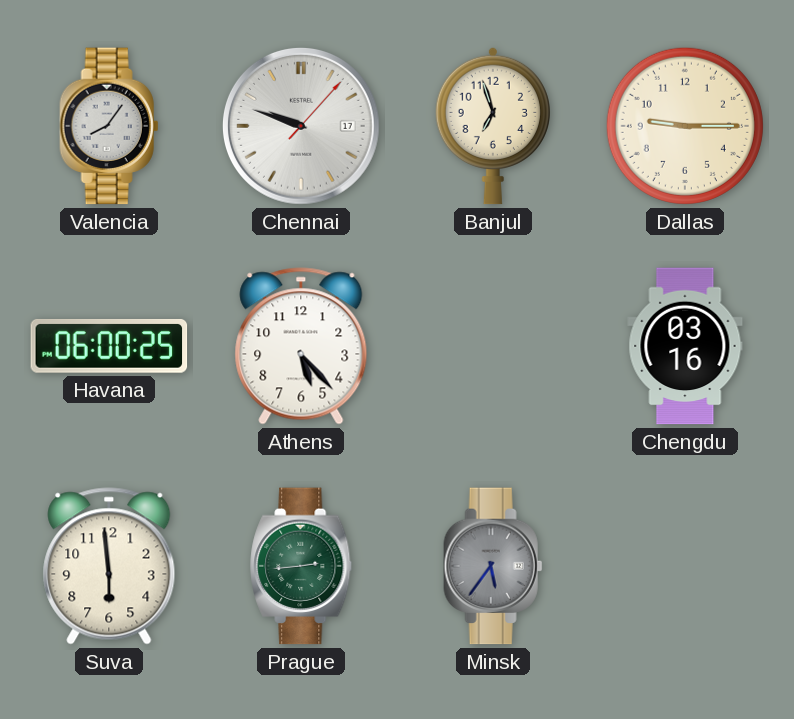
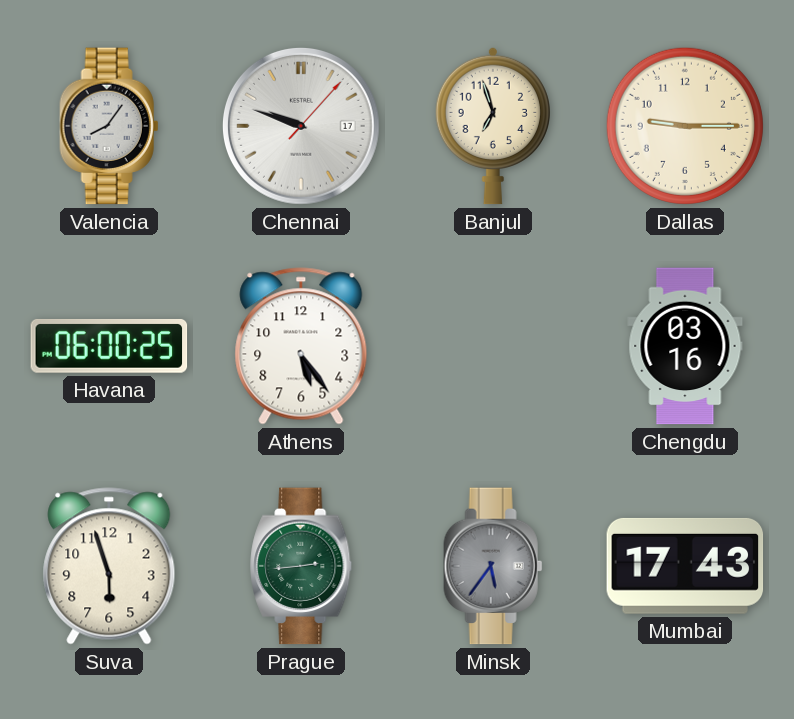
Athens: 5:23 -> 5:24 (301, 346)
Suva: 5:59 -> 5:57 (109, 566)
Mumbai: none -> 17:43 (685, 566)
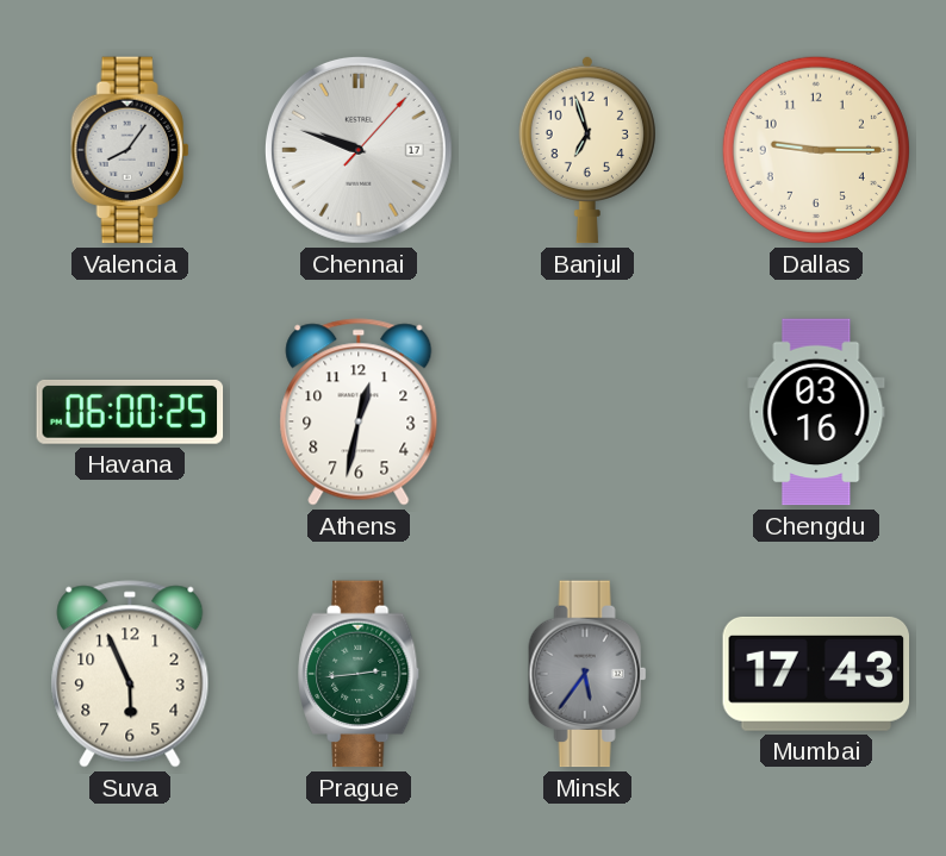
Athens: 5:24 -> 12:32 (359, 412)
Suva: 5:57 -> 5:56 (130, 674)
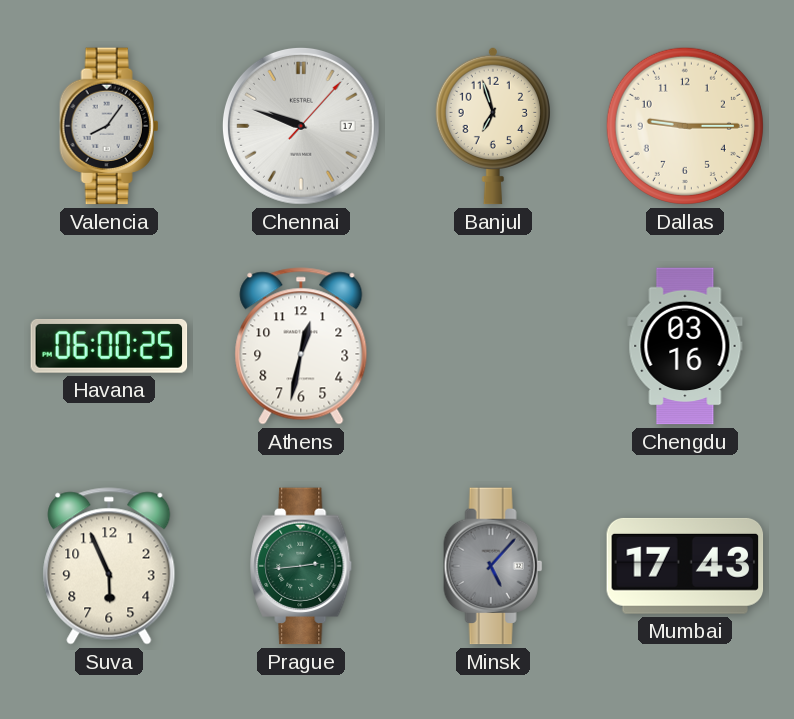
Minsk: 5:36 -> 5:07 (493, 566)
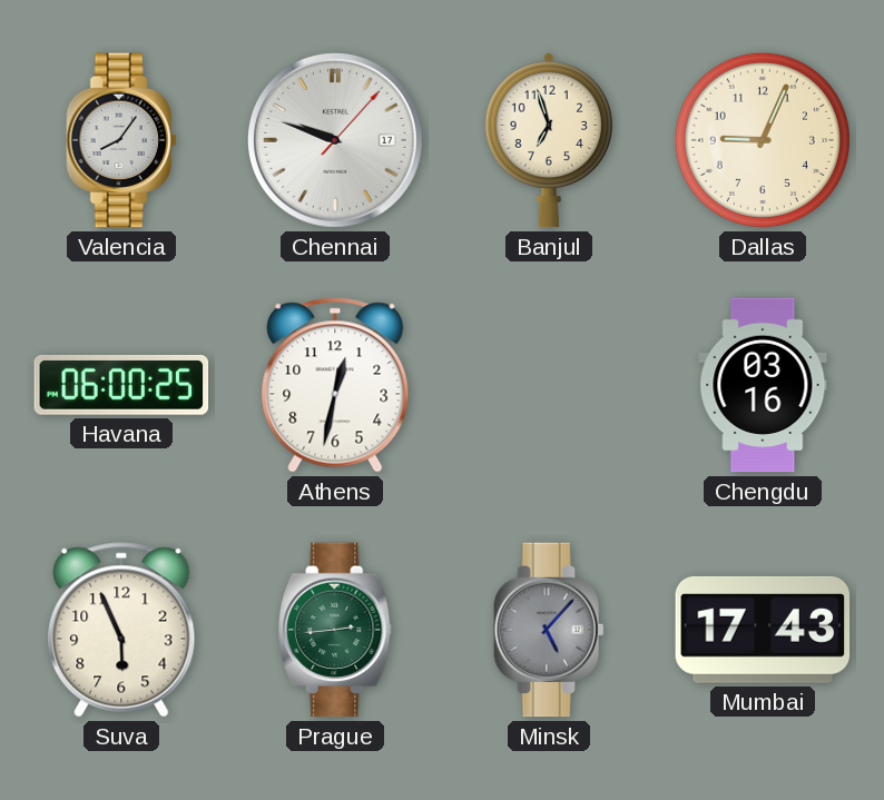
Dallas: 9:15 -> 9:04 (763, 140)
